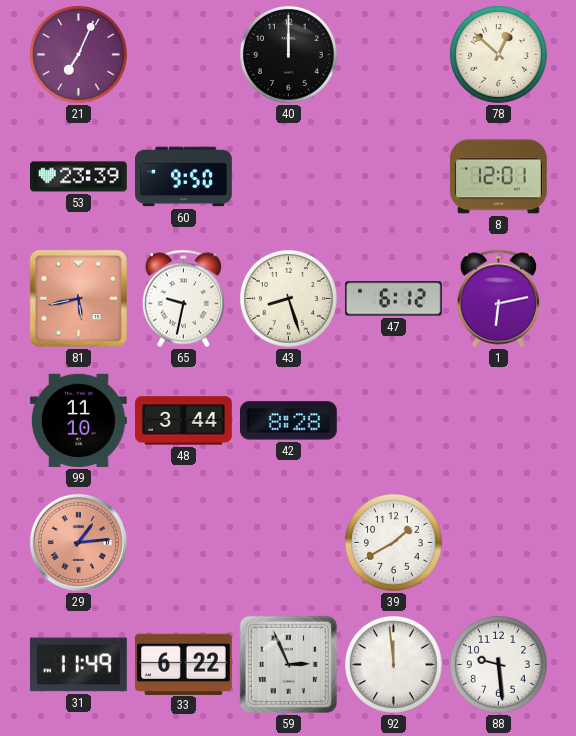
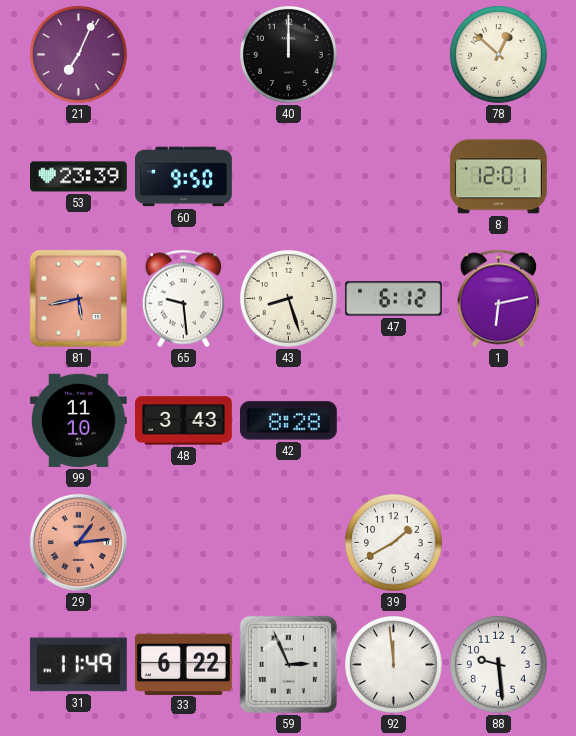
65: 9:32 -> 9:29 (183, 299)
48: 3:44 -> 3:43 (184, 421)
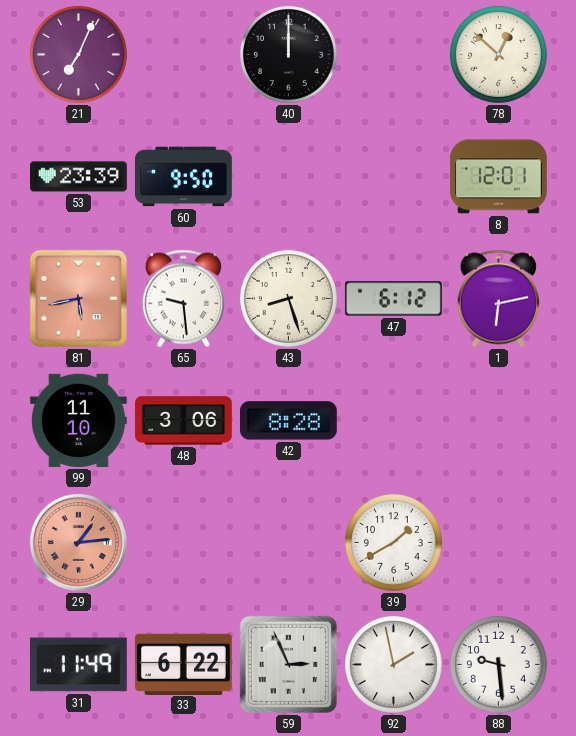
48: 3:43 -> 3:06 (184, 421)
92: 11:59 -> 1:58 (393, 664)
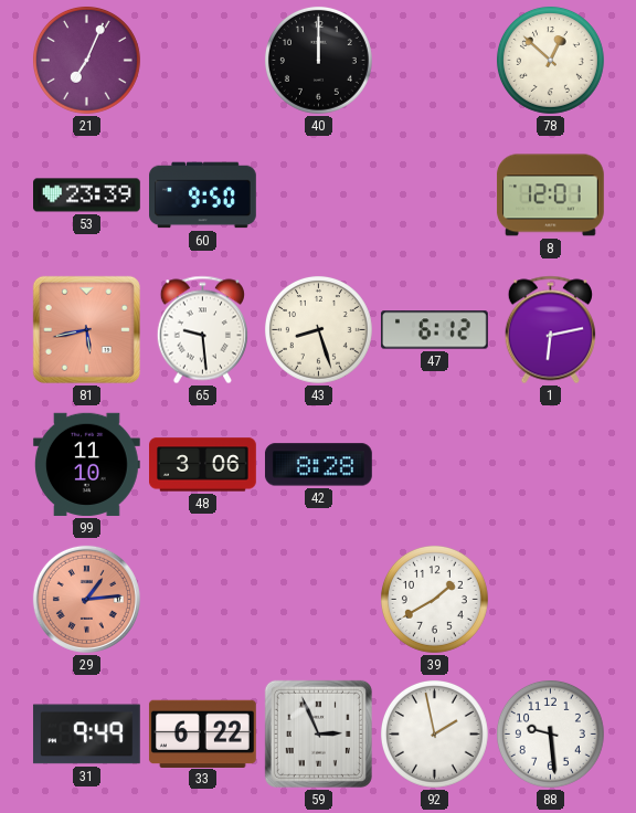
31: 11:49 -> 9:49 (86, 735)
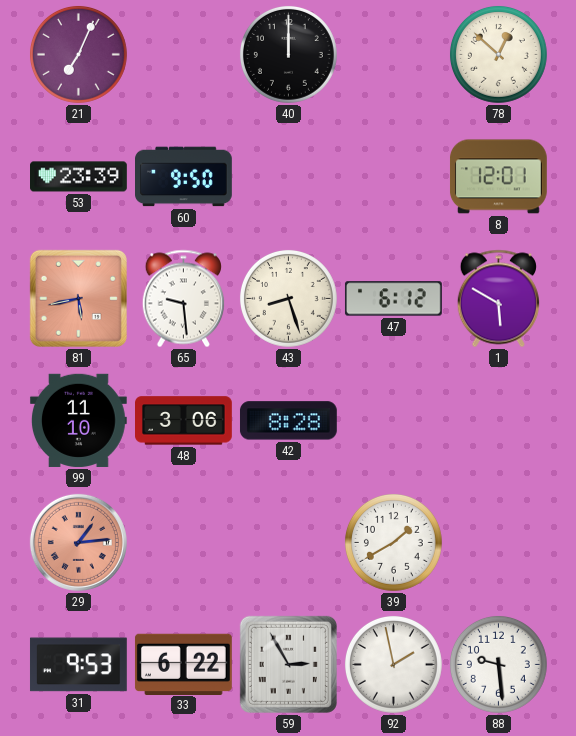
1: 6:13 -> 5:50 (498, 299)
31: 9:49 -> 9:53 (78, 665)
59: 2:56 -> 2:55 (288, 664)
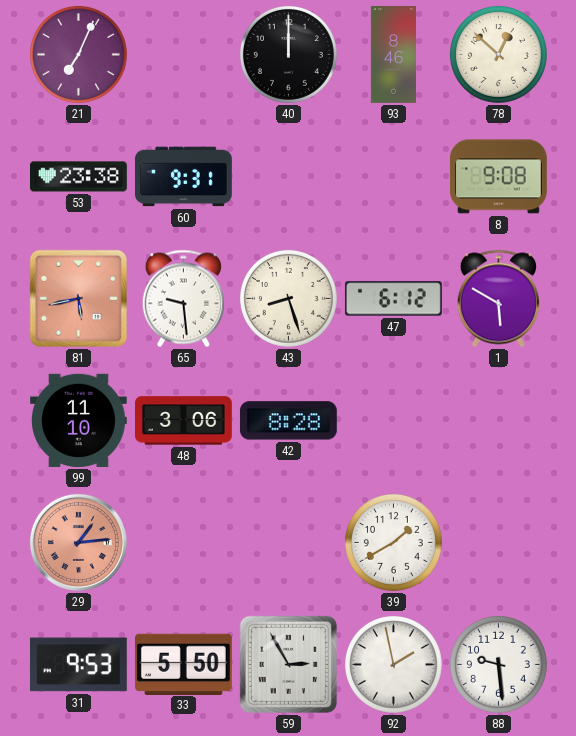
93: none -> 8:46 (393, 55)
53: 23:39 -> 23:38 (79, 177)
60: 9:50 -> 9:31 (184, 177)
8: 12:01 -> 9:08 (498, 177)
33: 6:22 -> 5:50 (183, 664)
